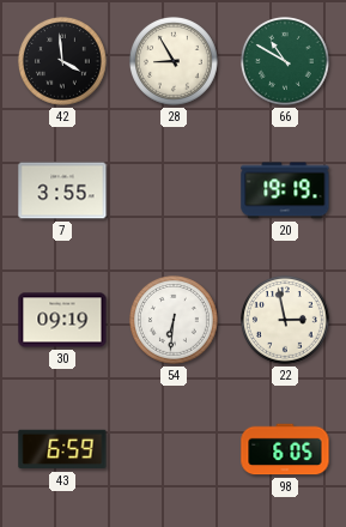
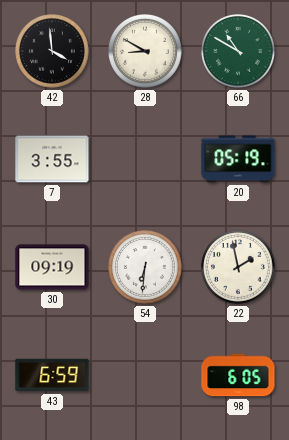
28: 8:55 -> 8:50 (146, 52)
20: 19:19 -> 05:19 (238, 159)
22: 2:58 -> 1:58 (239, 268)
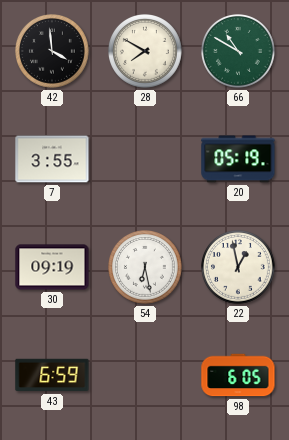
28: 8:50 -> 7:50 (146, 52)
54: 6:31 -> 6:28 (146, 268)
22: 1:58 -> 12:58 (239, 268)
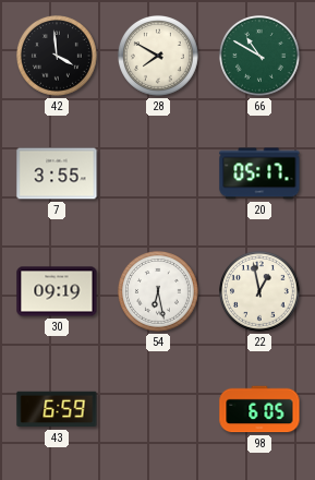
20: 05:19 -> 05:17 (259, 173)
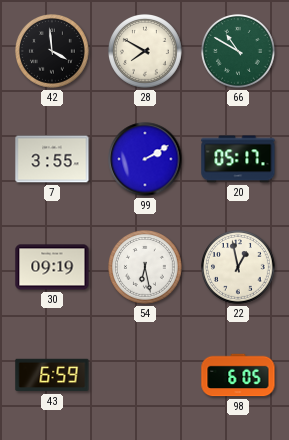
99: none -> 2:10 (145, 159)
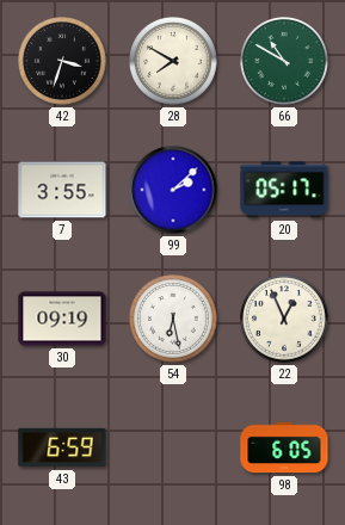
42: 3:59 -> 3:33 (63, 62)
99: 2:10 -> 2:08 (173, 190)
22: 12:58 -> 12:56 (285, 320)
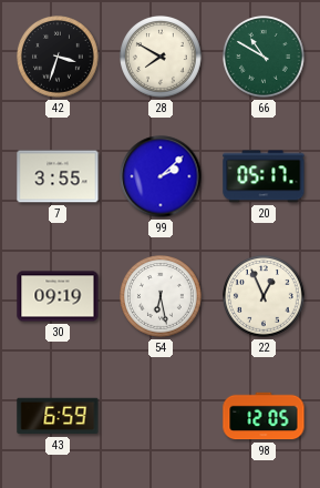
98: 6:05 -> 12:05 (264, 416)
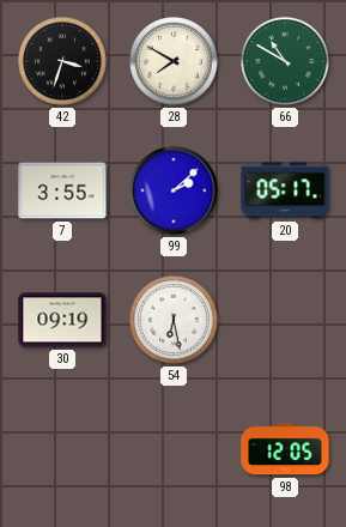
22: 12:56 -> none (265, 297)
43: 6:59 -> none (58, 416)
